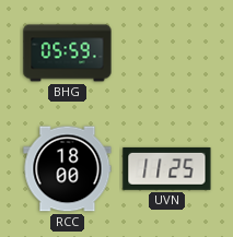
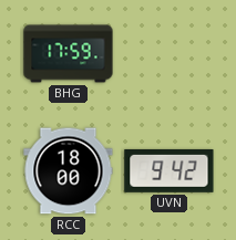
BHG: 05:59 -> 17:59 (69, 54)
UVN: 11:25 -> 9:42 (170, 170)
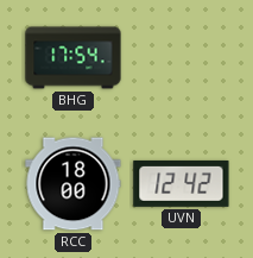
BHG: 17:59 -> 17:54 (74, 58)
UVN: 9:42 -> 12:42 (182, 183)
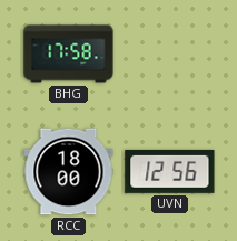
BHG: 17:54 -> 17:58 (69, 54)
UVN: 12:42 -> 12:56 (170, 171)
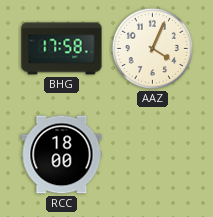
AAZ: none -> 4:04 (153, 49)
UVN: 12:56 -> none (170, 171)
